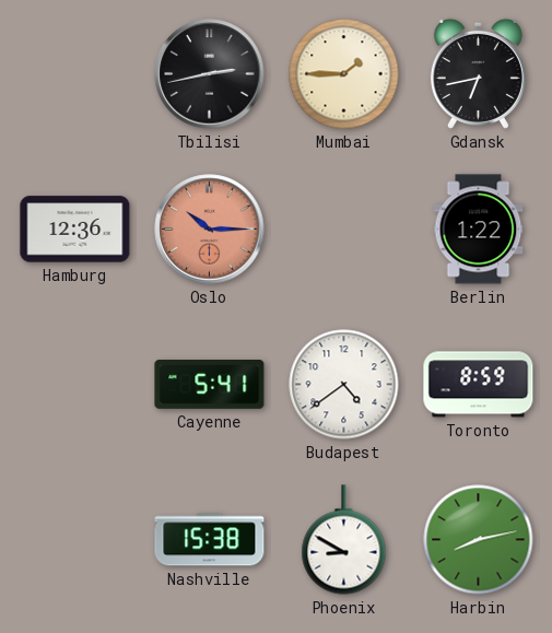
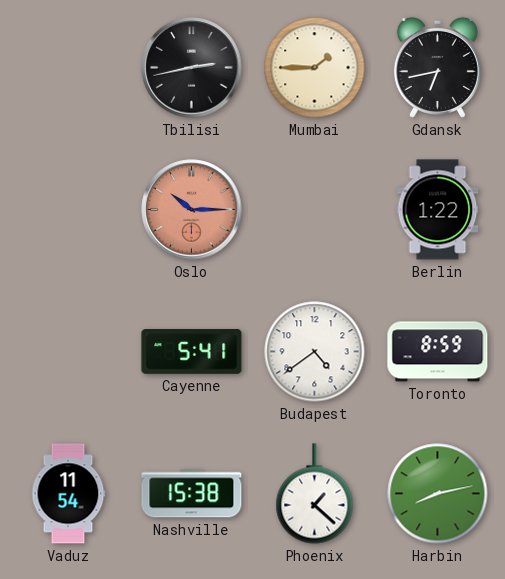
Hamburg: 12:36 -> none (75, 230)
Vaduz: none -> 11:54 (68, 494)
Phoenix: 8:50 -> 1:22 (315, 494)
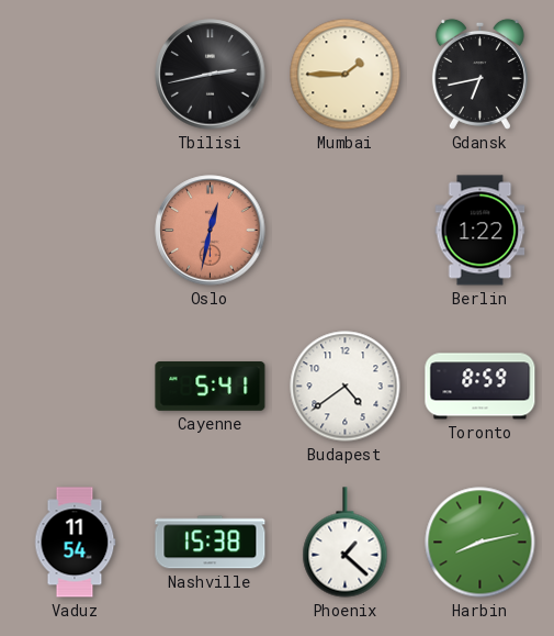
Oslo: 10:15 -> 12:32 (211, 231)
